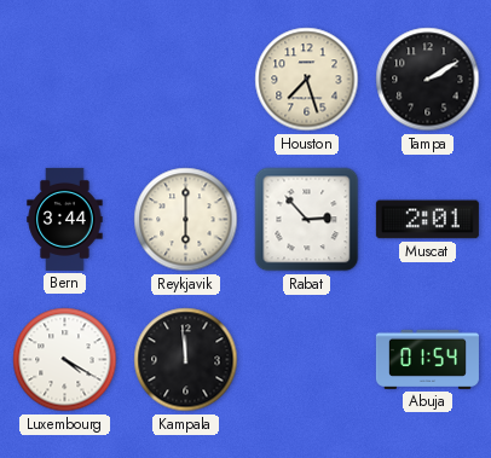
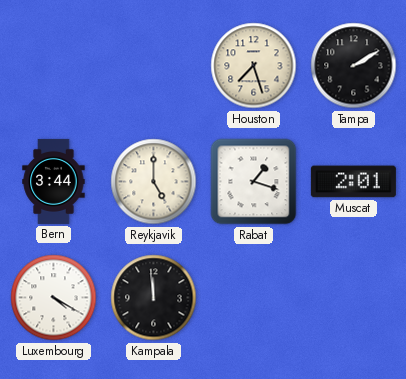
Reykjavik: 6:00 -> 5:00 (154, 182)
Rabat: 2:53 -> 1:18 (254, 182)
Abuja: 01:54 -> none (427, 359)
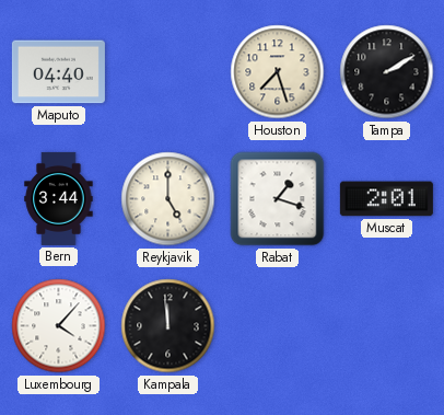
Maputo: none -> 04:40 (58, 72)
Luxembourg: 4:20 -> 4:07 (59, 326)
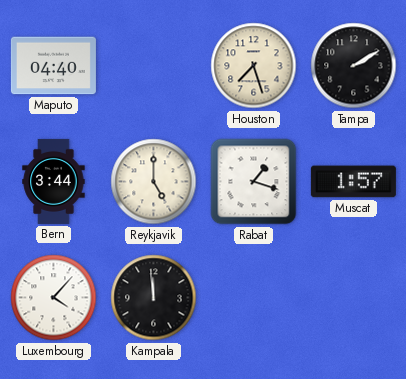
Muscat: 2:01 -> 1:57 (353, 182)
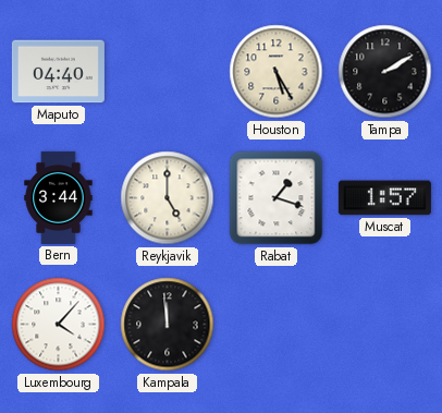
Houston: 7:27 -> 5:25 (277, 72)
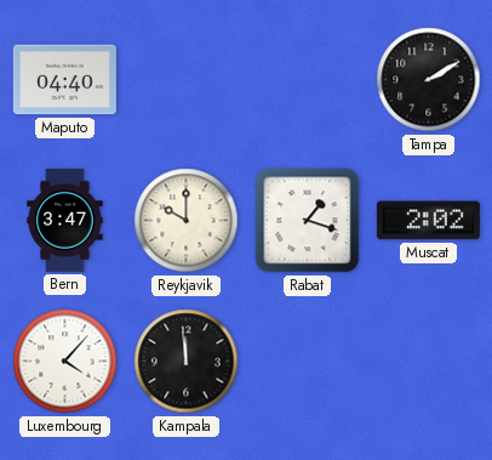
Houston: 5:25 -> none (277, 72)
Bern: 3:44 -> 3:47 (65, 220)
Reykjavik: 5:00 -> 10:00 (187, 221)
Muscat: 1:57 -> 2:02 (428, 221)
